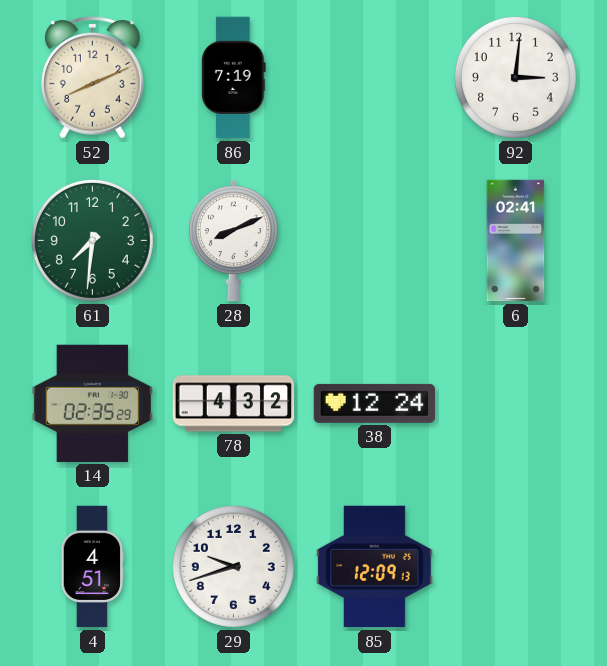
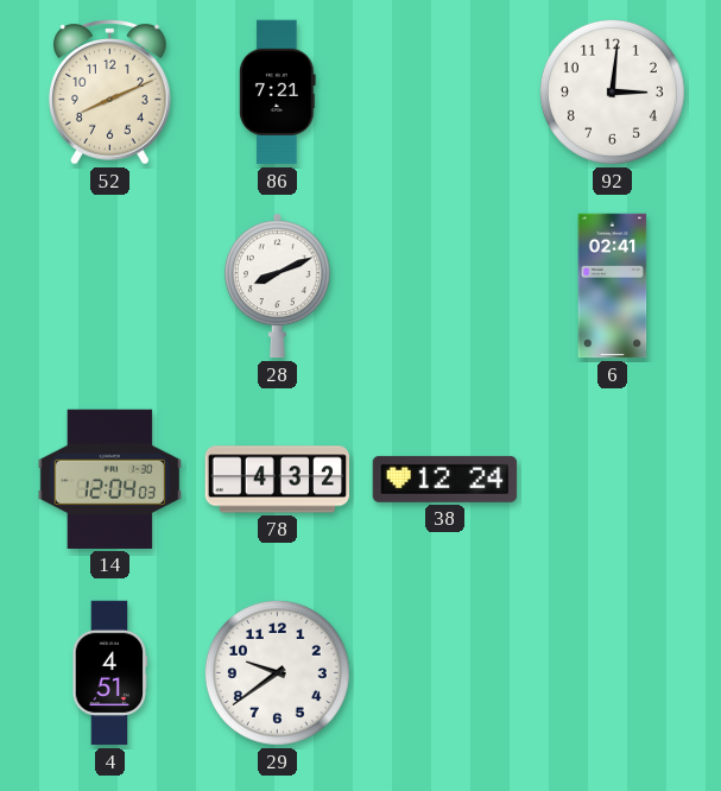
86: 7:19 -> 7:21 (278, 93)
61: 7:31 -> none (92, 240)
14: 02:35 -> 12:04 (110, 479)
29: 9:42 -> 9:39 (277, 672)
85: 12:09 -> none (375, 567)
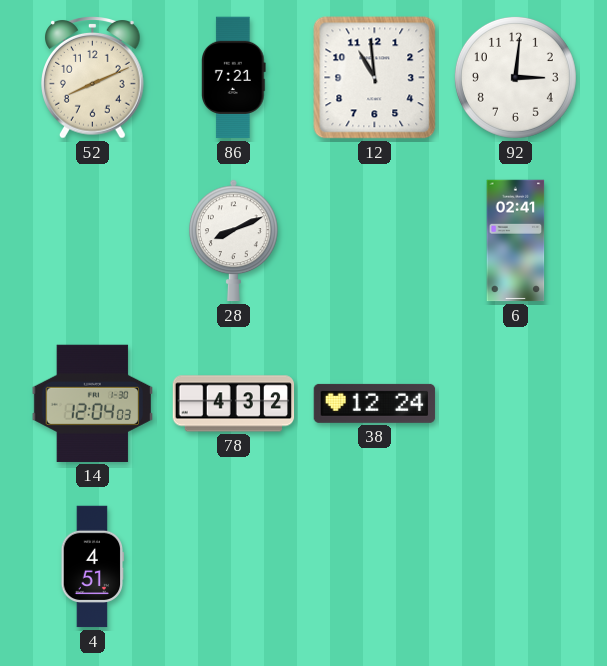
12: none -> 10:59 (375, 78)
29: 9:39 -> none (277, 672)
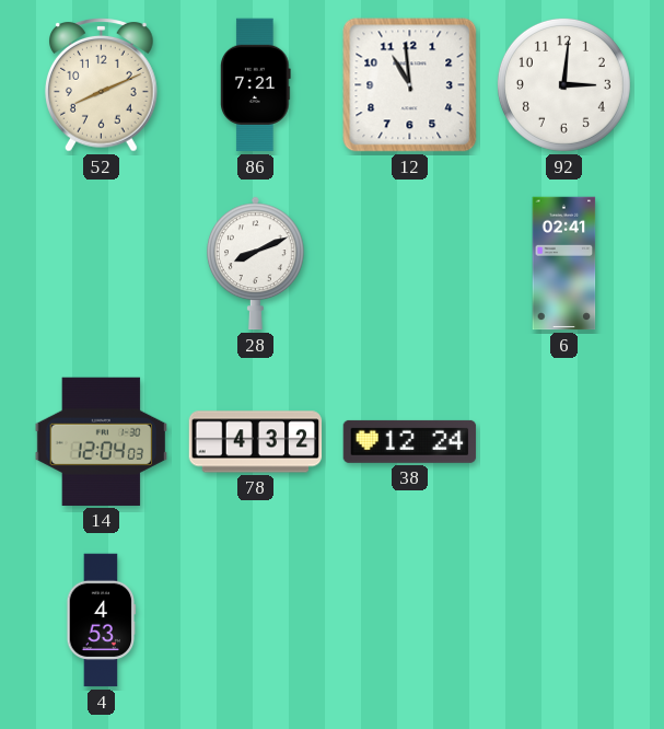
4: 4:51 -> 4:53 (102, 621)
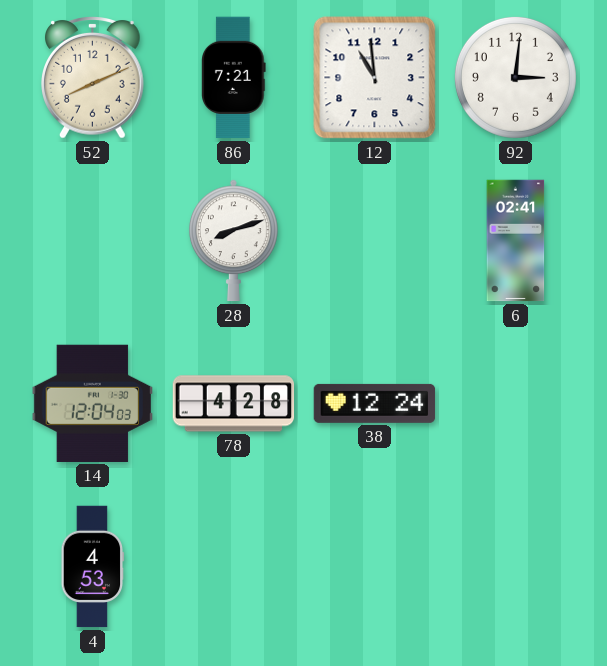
28: 8:11 -> 8:12 (233, 241)
78: 4:32 -> 4:28 (234, 404)
